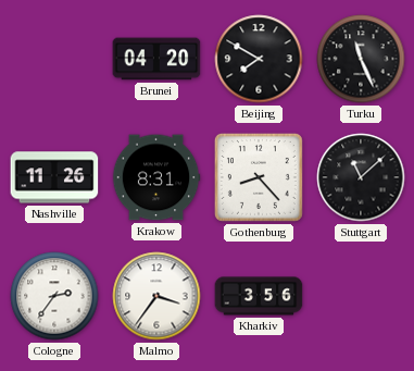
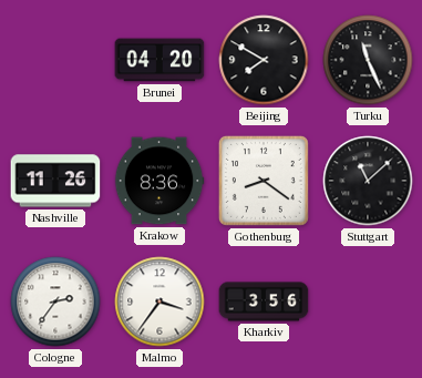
Krakow: 8:31 -> 8:36 (159, 181)
Gothenburg: 8:23 -> 8:21 (264, 181)
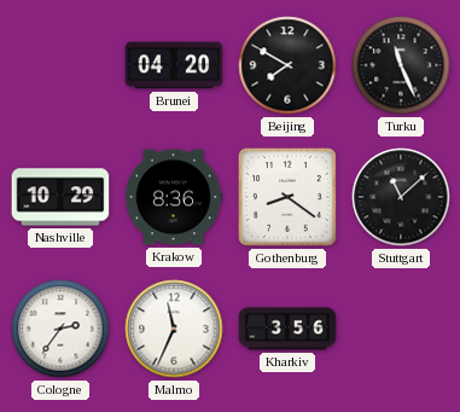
Nashville: 11:26 -> 10:29 (60, 197)
Malmo: 3:36 -> 11:34 (174, 329)
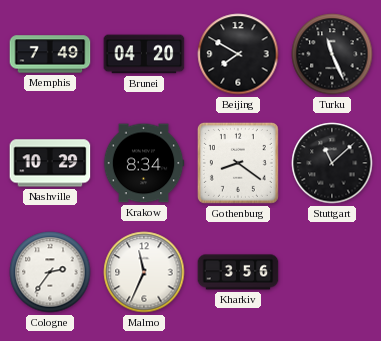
Memphis: none -> 7:49 (50, 54)
Krakow: 8:36 -> 8:34 (144, 163)
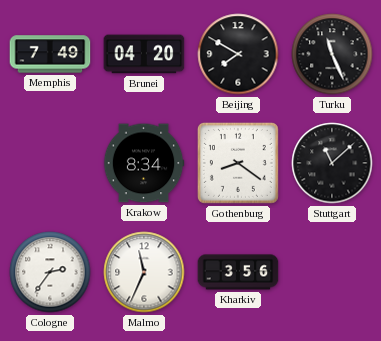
Nashville: 10:29 -> none (50, 163)
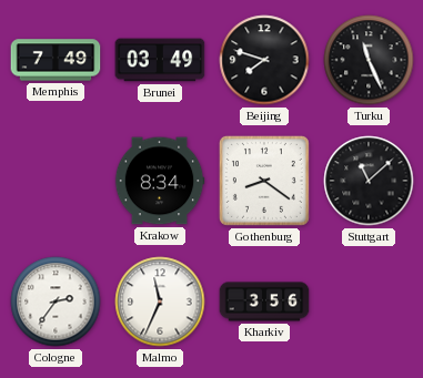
Brunei: 04:20 -> 03:49 (160, 60)
Beijing: 7:50 -> 7:48 (264, 60)
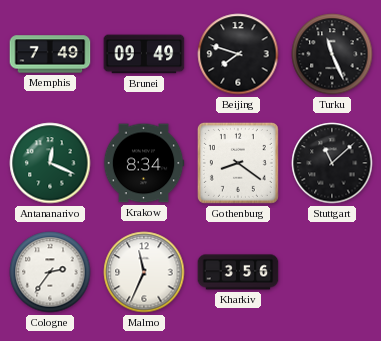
Brunei: 03:49 -> 09:49 (144, 54)
Antananarivo: none -> 12:19 (50, 163)
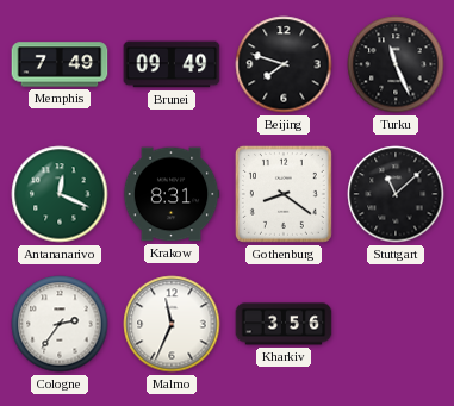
Krakow: 8:34 -> 8:31 (172, 194)
